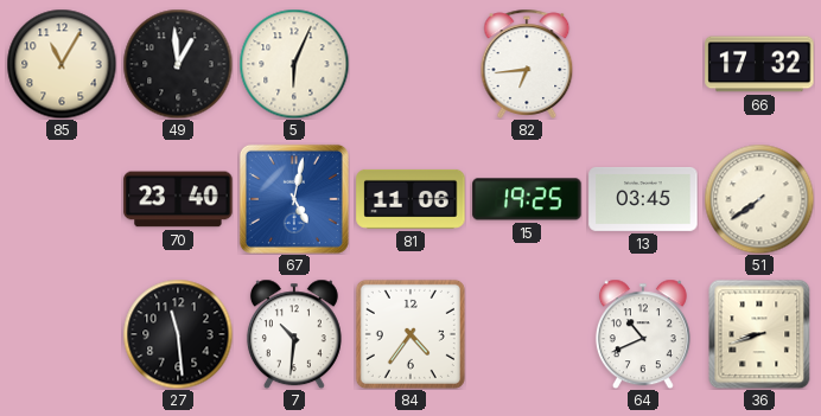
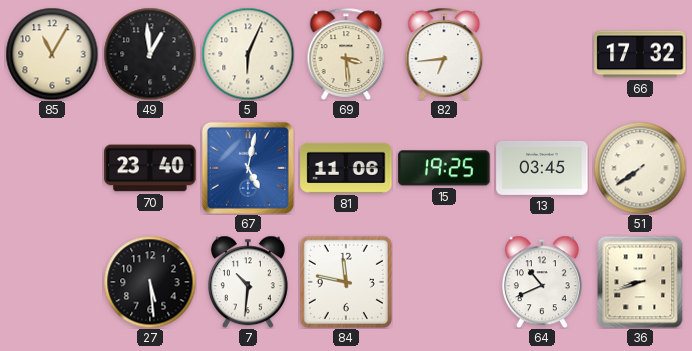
69: none -> 3:29 (346, 54)
27: 11:29 -> 5:29 (150, 282)
84: 4:36 -> 11:47 (346, 282)
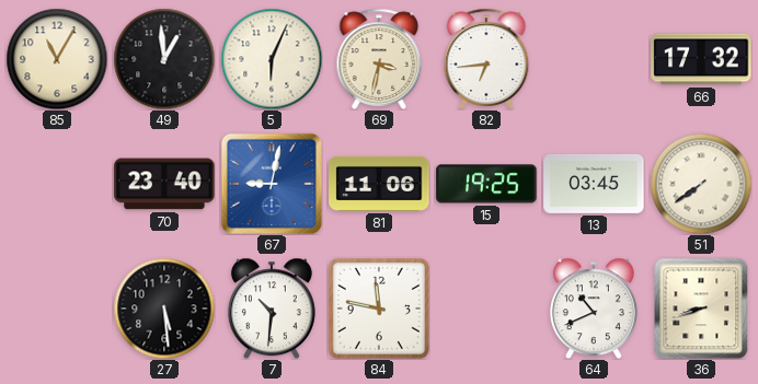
69: 3:29 -> 3:32 (379, 59)
67: 5:02 -> 9:02 (272, 184)
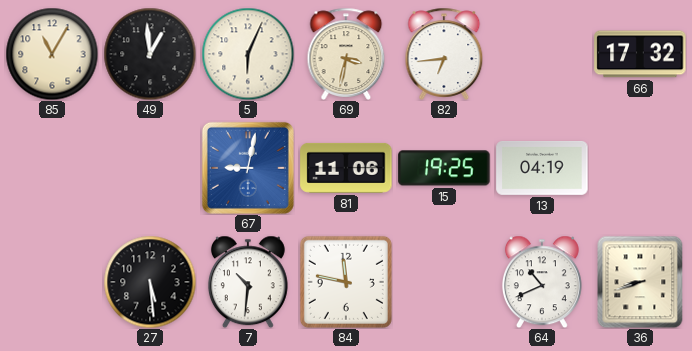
70: 23:40 -> none (164, 184)
13: 03:45 -> 04:19 (542, 168)
51: 7:39 -> none (701, 184)
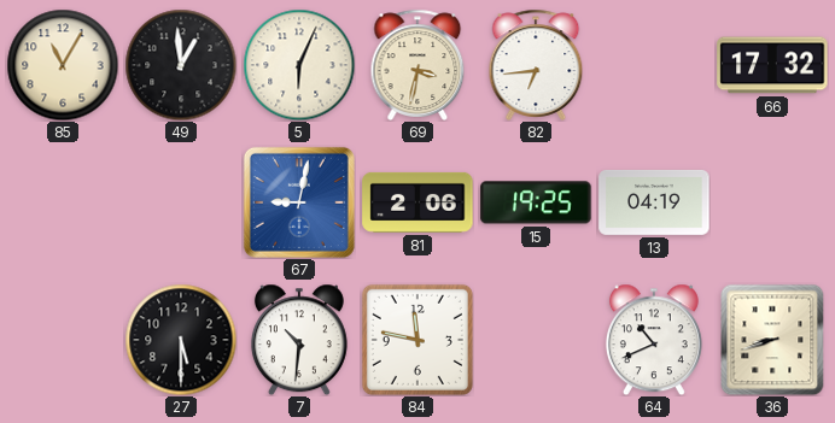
81: 11:06 -> 2:06 (417, 202)
27: 5:29 -> 5:30 (181, 340)
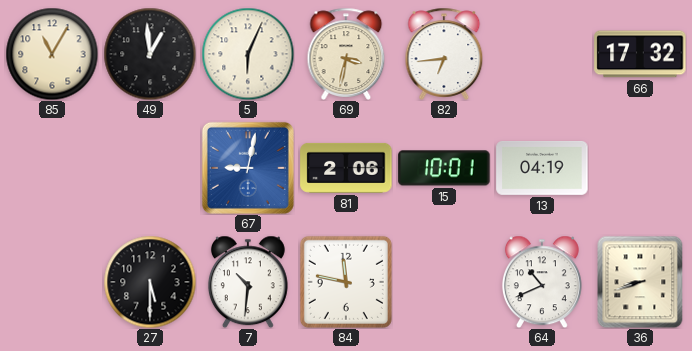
15: 19:25 -> 10:01 (444, 168)
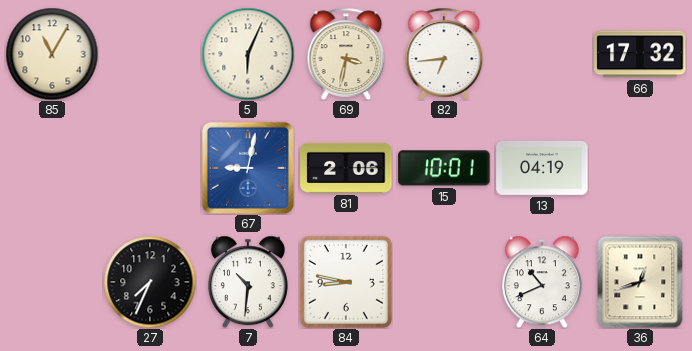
49: 12:59 -> none (150, 54)
27: 5:30 -> 7:34 (150, 282)
84: 11:47 -> 8:47 (346, 282)
36: 8:42 -> 12:42 (640, 282)
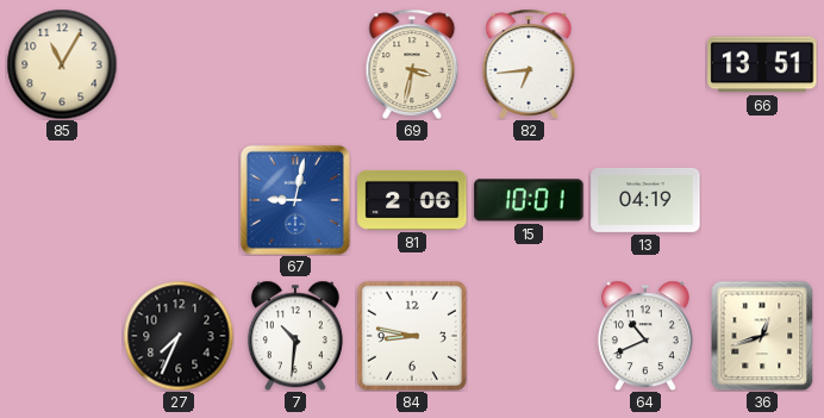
5: 6:04 -> none (248, 54)
66: 17:32 -> 13:51 (762, 64)
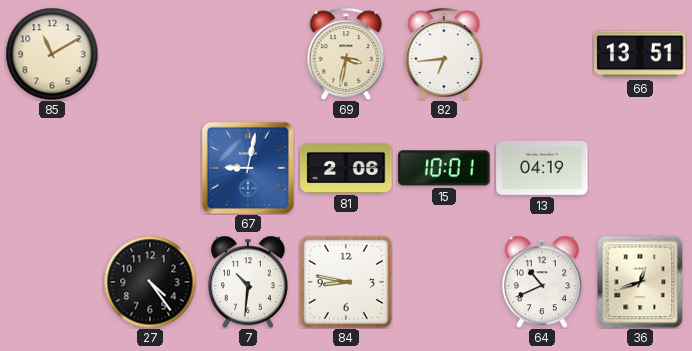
85: 11:05 -> 11:10 (52, 54)
27: 7:34 -> 4:24 (150, 282)
